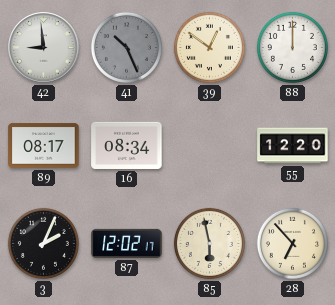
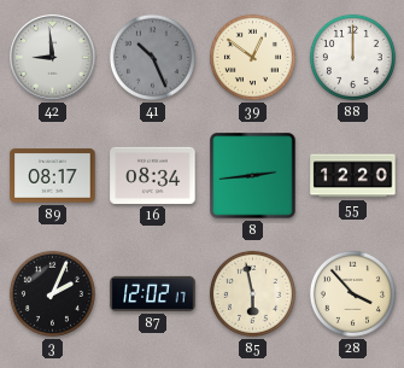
8: none -> 2:44 (253, 176)
28: 6:53 -> 3:53 (352, 293)
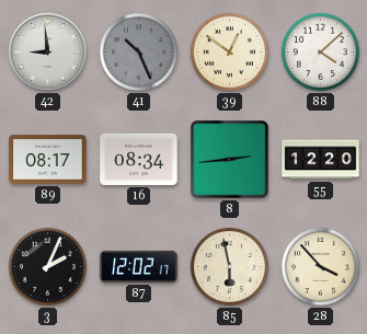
88: 12:00 -> 4:08 (320, 51)
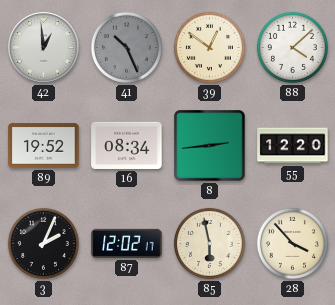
42: 8:59 -> 12:59 (44, 48)
89: 08:17 -> 19:52 (44, 146)
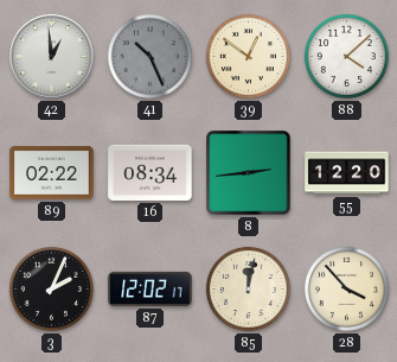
89: 19:52 -> 02:22 (52, 173)
85: 5:58 -> 12:02 (248, 288)
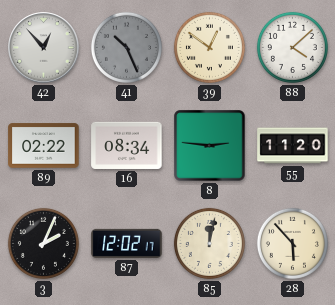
42: 12:59 -> 12:53 (44, 48)
8: 2:44 -> 2:46 (210, 146)
55: 12:20 -> 11:20 (293, 146)
28: 3:53 -> 5:53 (292, 243)
